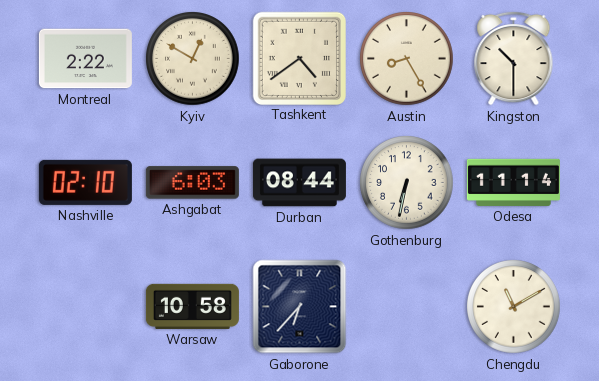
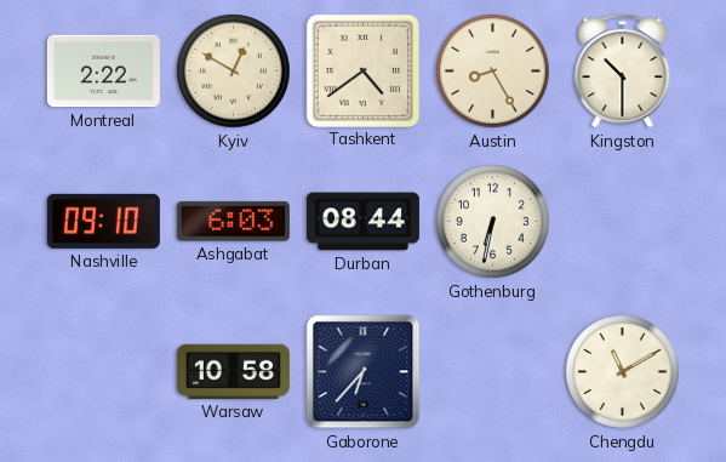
Nashville: 02:10 -> 09:10 (103, 221)
Odesa: 11:14 -> none (513, 182)
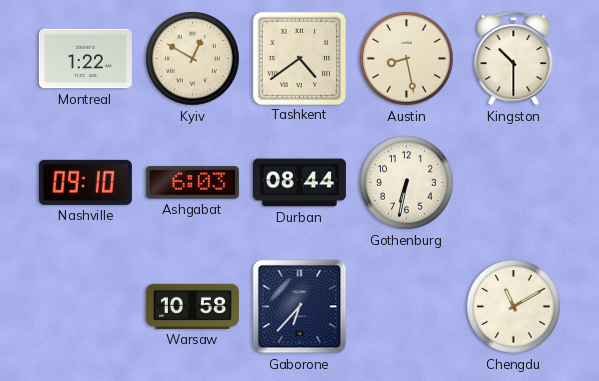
Montreal: 2:22 -> 1:22 (85, 59)
Austin: 8:25 -> 8:28 (407, 59)
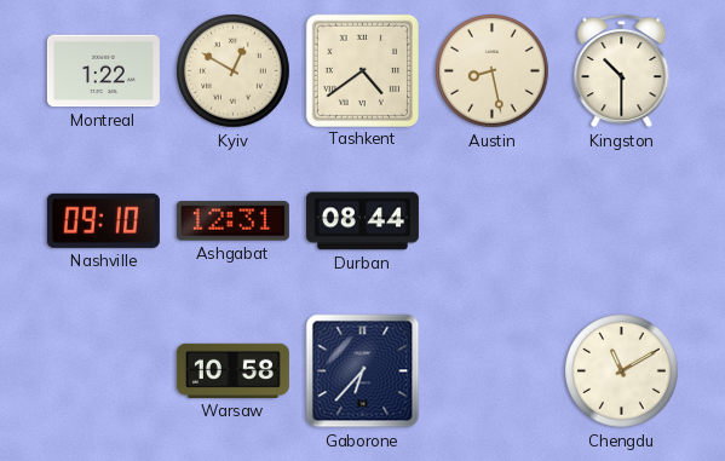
Ashgabat: 6:03 -> 12:31 (232, 221)
Gothenburg: 6:32 -> none (407, 183)
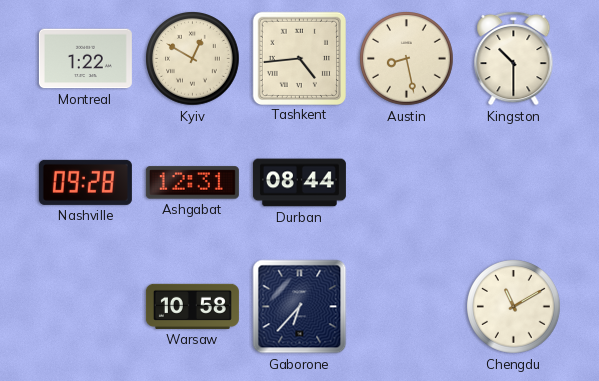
Tashkent: 4:39 -> 4:44 (299, 58)
Nashville: 09:10 -> 09:28 (85, 182)
